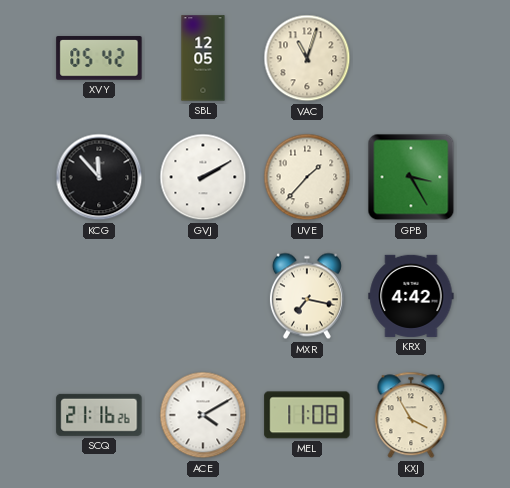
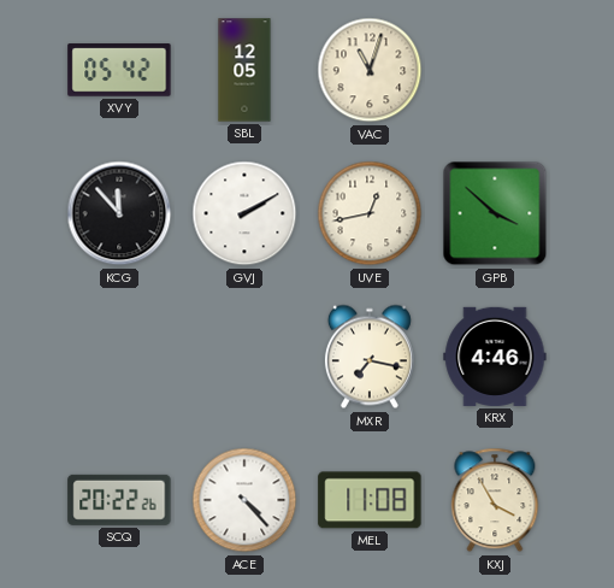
UVE: 1:37 -> 12:43 (370, 213)
GPB: 3:25 -> 3:52 (495, 213)
KRX: 4:42 -> 4:46 (495, 357)
SCQ: 21:16 -> 20:22 (119, 500)
ACE: 4:10 -> 4:23 (244, 500)
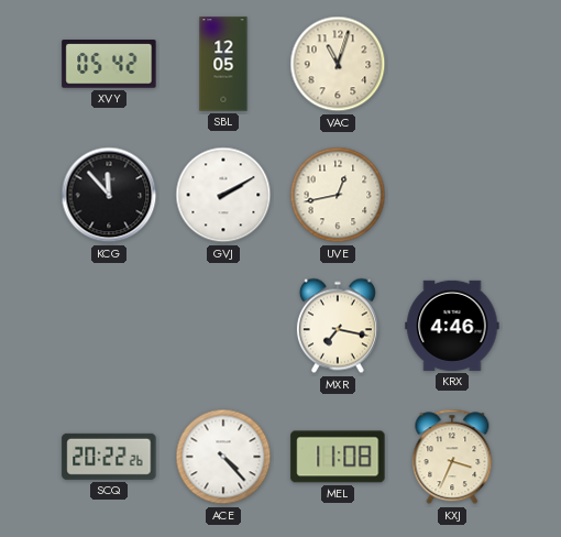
GPB: 3:52 -> none (495, 213)
KXJ: 3:55 -> 3:34 (452, 457)
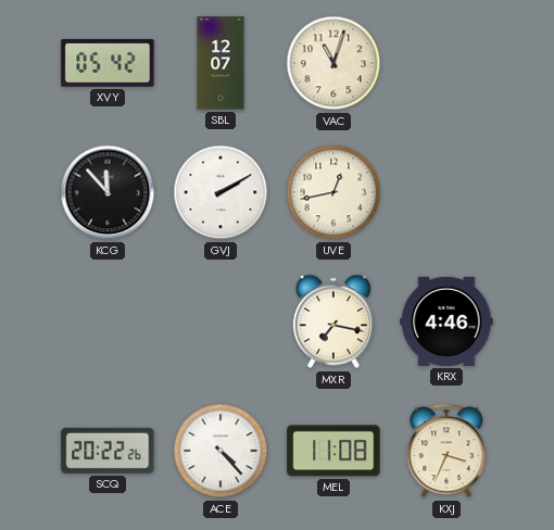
SBL: 12:05 -> 12:07 (221, 63)
